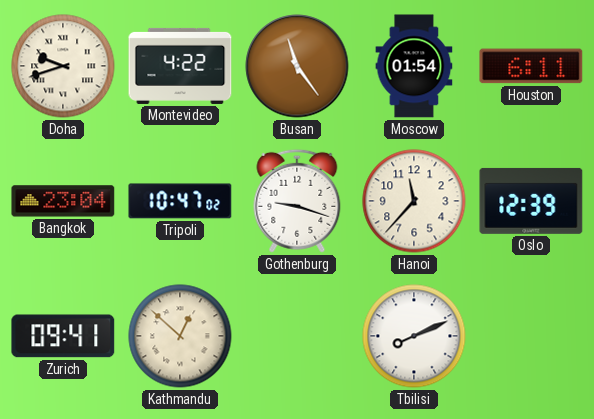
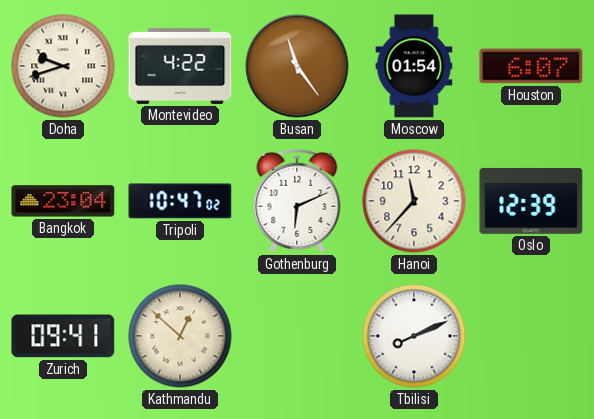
Houston: 6:11 -> 6:07 (531, 66)
Gothenburg: 9:18 -> 6:11 (297, 201)
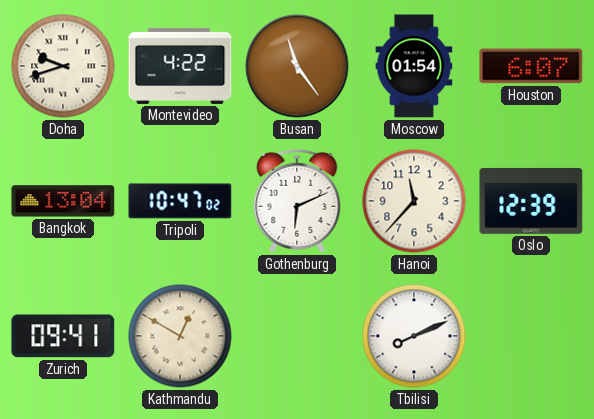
Bangkok: 23:04 -> 13:04 (63, 201)
Kathmandu: 12:52 -> 12:50 (180, 336)
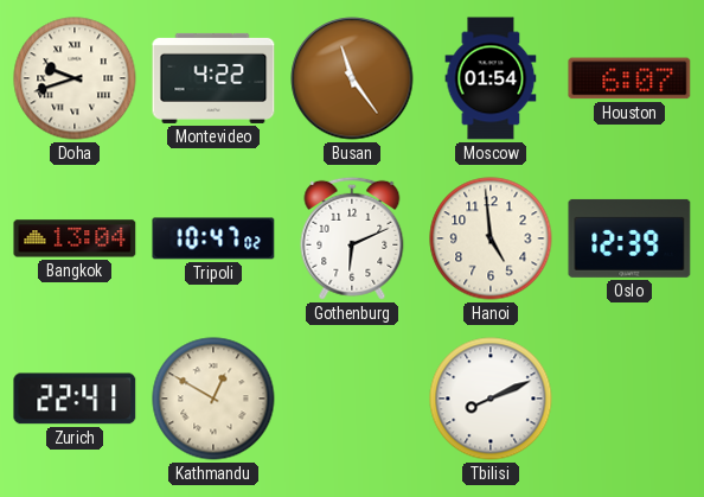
Hanoi: 11:37 -> 4:59 (491, 238)
Zurich: 09:41 -> 22:41 (75, 399)
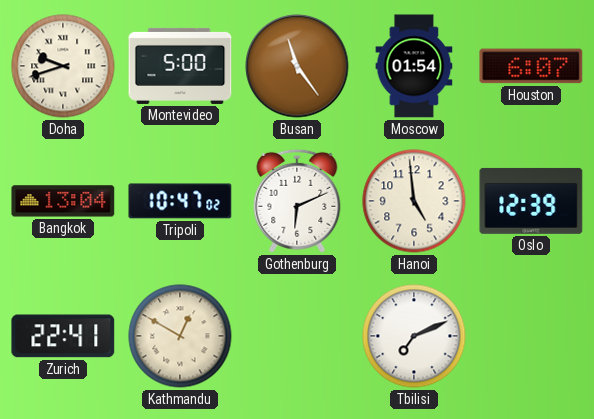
Montevideo: 4:22 -> 5:00 (180, 66)
Tbilisi: 8:11 -> 7:11 (414, 336)
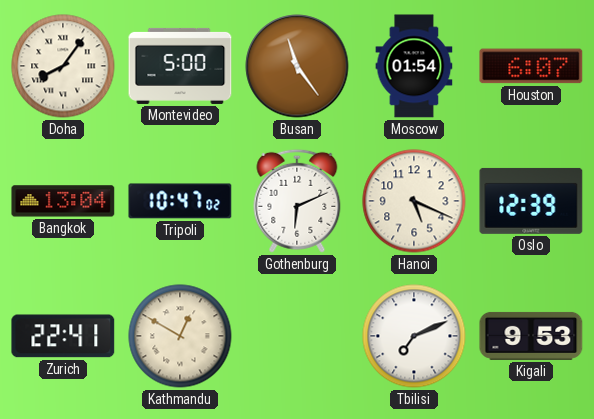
Doha: 9:42 -> 8:06 (63, 66)
Hanoi: 4:59 -> 5:19 (414, 201)
Kigali: none -> 9:53 (531, 336)
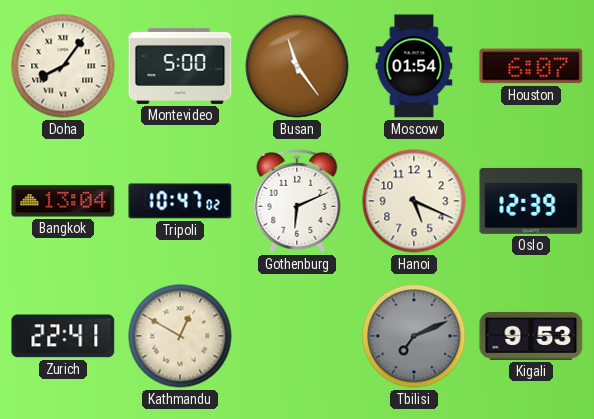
Tbilisi dial: white -> grey (414, 336)
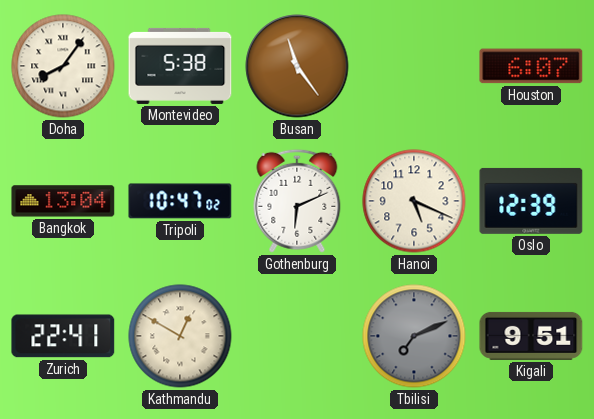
Montevideo: 5:00 -> 5:38 (180, 66)
Moscow: 01:54 -> none (414, 66)
Kigali: 9:53 -> 9:51 (531, 336)
